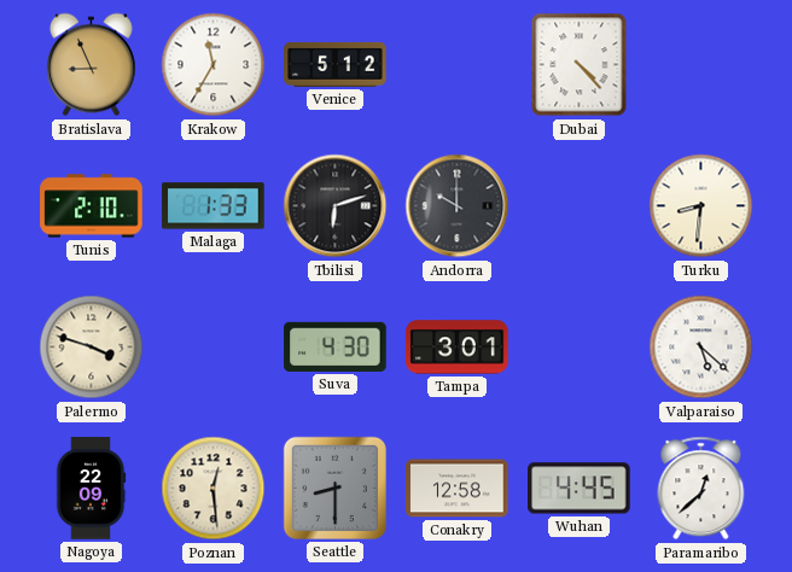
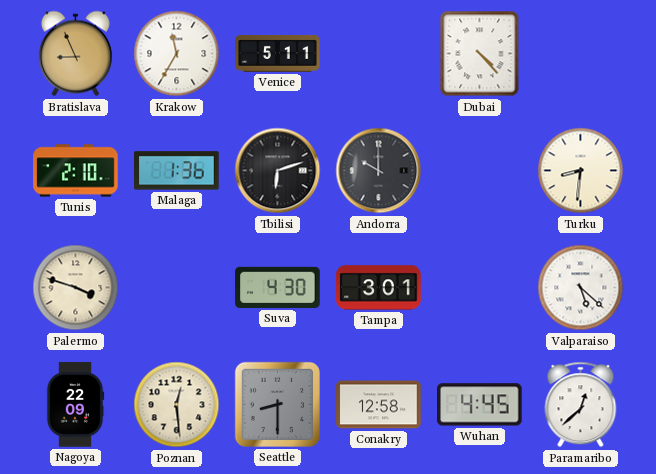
Venice: 5:12 -> 5:11 (278, 54)
Malaga: 1:33 -> 1:36 (177, 171)
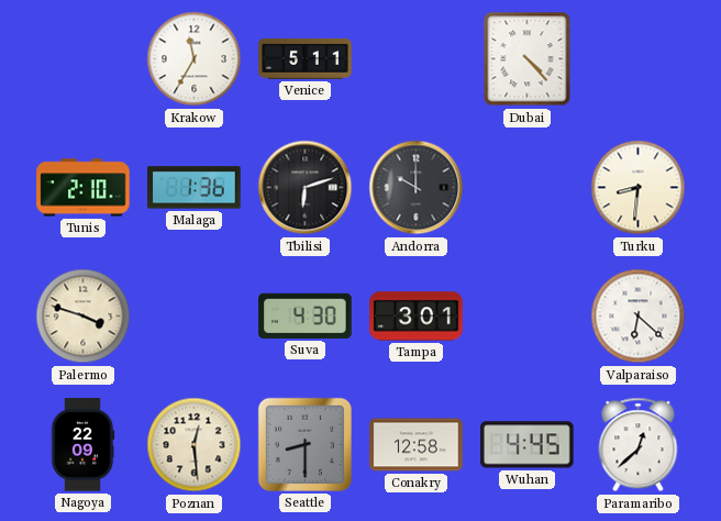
Bratislava: 8:56 -> none (75, 54)
Valparaiso: 5:22 -> 6:22 (639, 317)
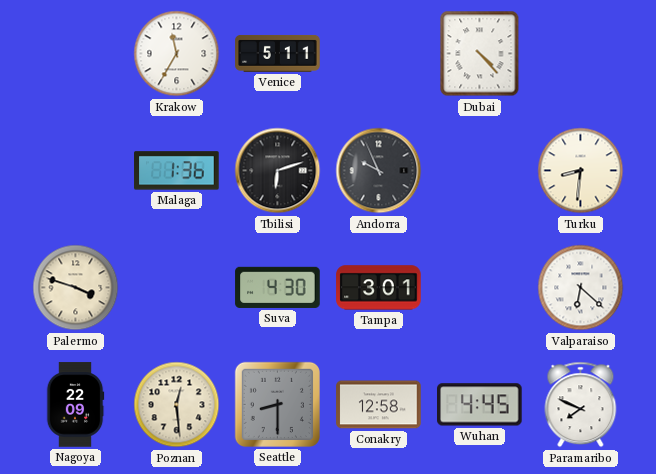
Tunis: 2:10 -> none (84, 188)
Andorra: 10:00 -> 9:56 (379, 171)
Paramaribo: 12:38 -> 7:49 (581, 405)
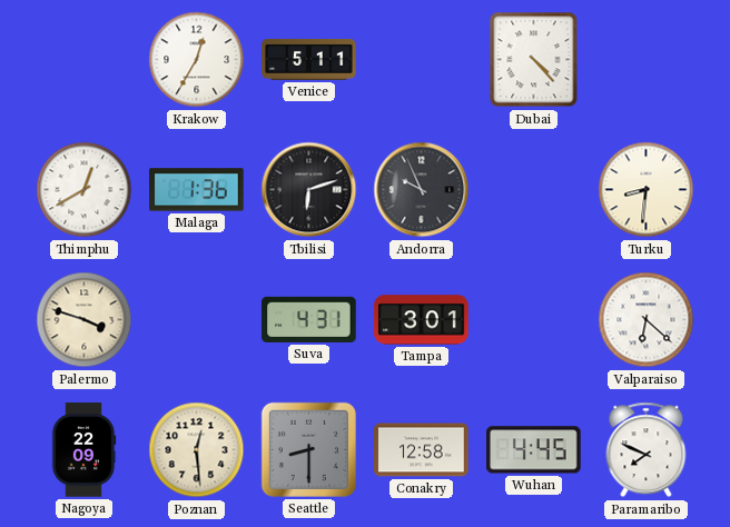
Krakow: 11:35 -> 12:35 (197, 60)
Thimphu: none -> 12:40 (85, 190)
Suva: 4:30 -> 4:31 (309, 319)
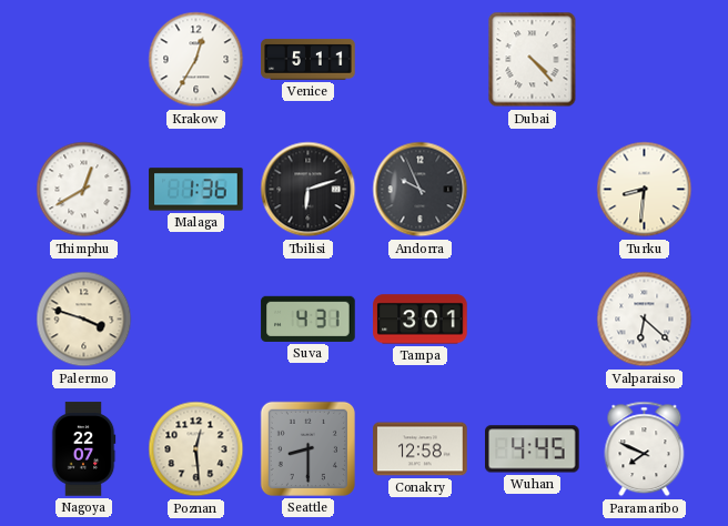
Nagoya: 22:09 -> 22:07 (83, 449)
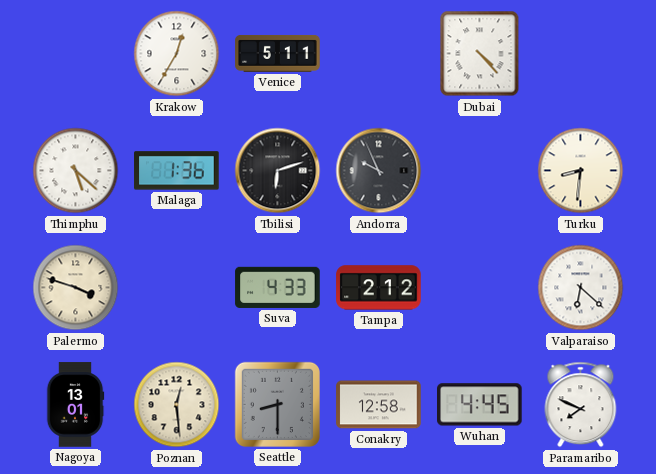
Thimphu: 12:40 -> 5:22 (76, 171)
Suva: 4:31 -> 4:33 (278, 287)
Tampa: 3:01 -> 2:12 (379, 288)
Nagoya: 22:07 -> 13:01 (75, 405)
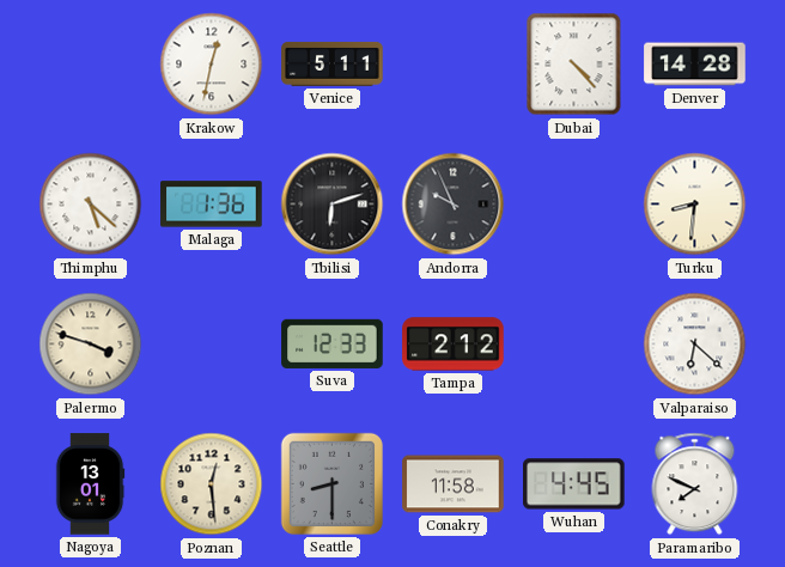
Krakow: 12:35 -> 12:32 (212, 65)
Denver: none -> 14:28 (695, 65)
Suva: 4:33 -> 12:33 (333, 343)
Conakry: 12:58 -> 11:58 (454, 484)
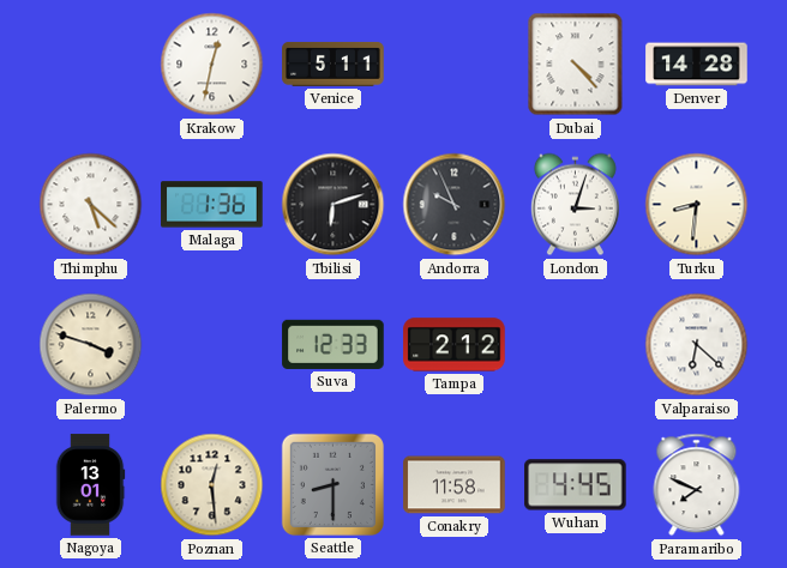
London: none -> 3:03 (575, 205)
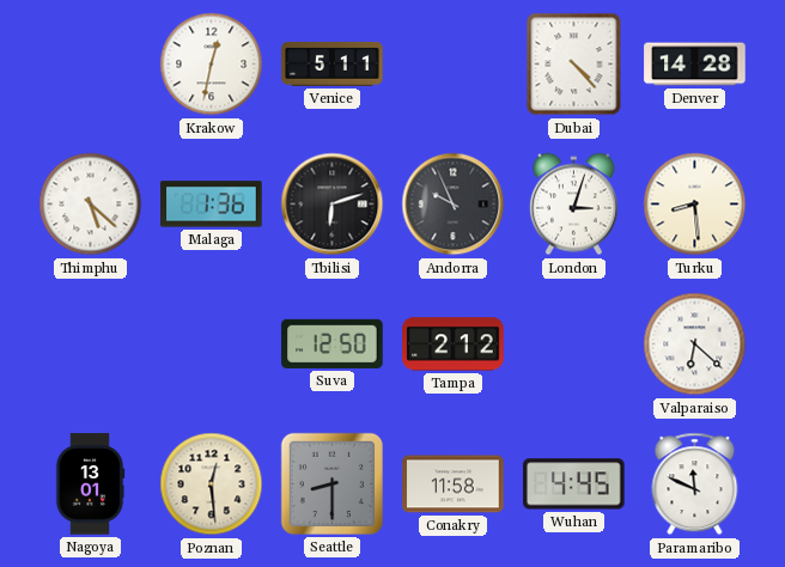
Turku: 8:31 -> 8:29 (695, 205)
Palermo: 3:48 -> none (91, 345)
Suva: 12:33 -> 12:50 (333, 343)
Paramaribo: 7:49 -> 11:49 (695, 484)
